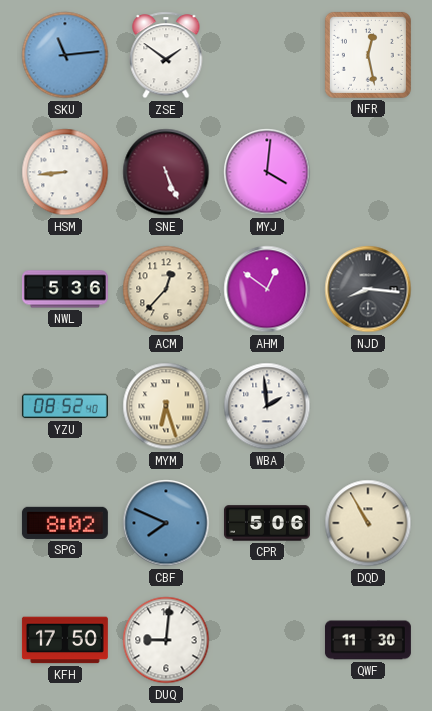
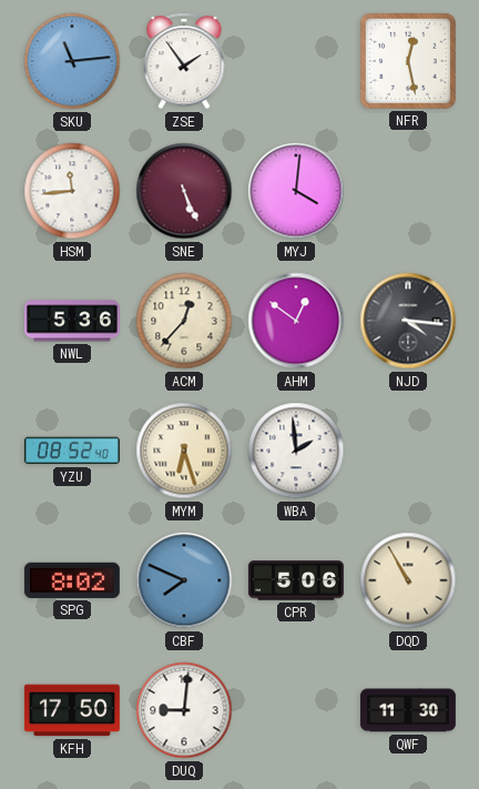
ZSE: 1:51 -> 1:54 (184, 61)
HSM: 8:44 -> 11:44 (72, 191)
NJD: 8:16 -> 4:16 (408, 321)
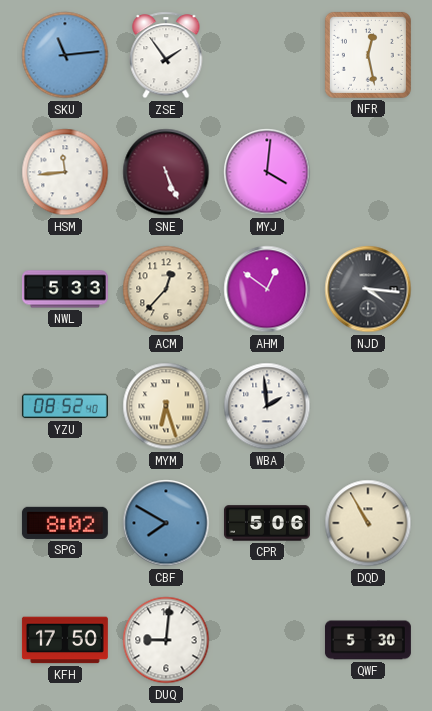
NWL: 5:36 -> 5:33 (65, 289)
CBF: 7:49 -> 7:50 (166, 523)
QWF: 11:30 -> 5:30 (368, 640)
